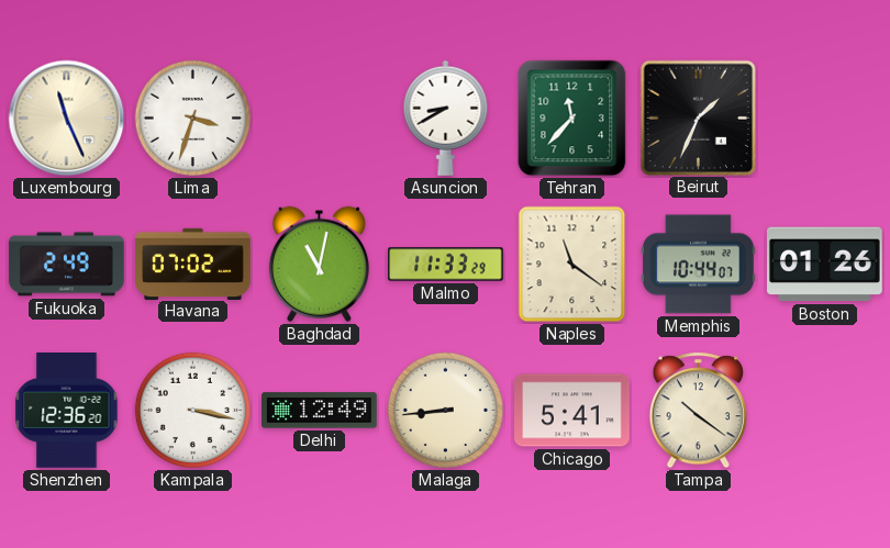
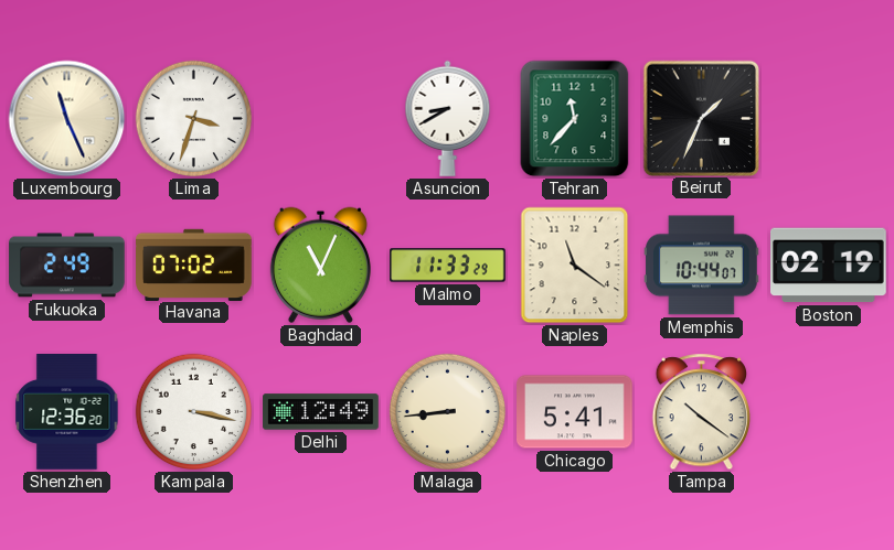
Baghdad: 11:02 -> 11:04 (320, 265)
Boston: 01:26 -> 02:19 (829, 266)
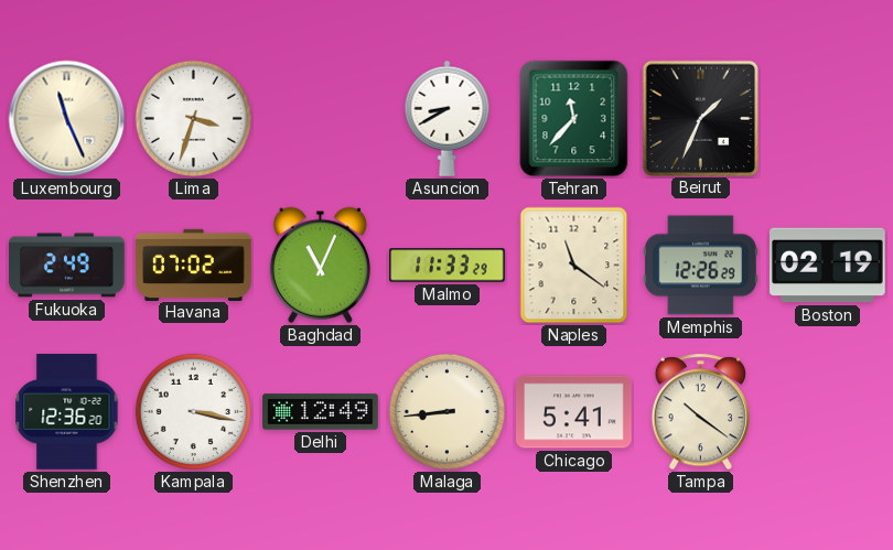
Memphis: 10:44 -> 12:26 (701, 266)
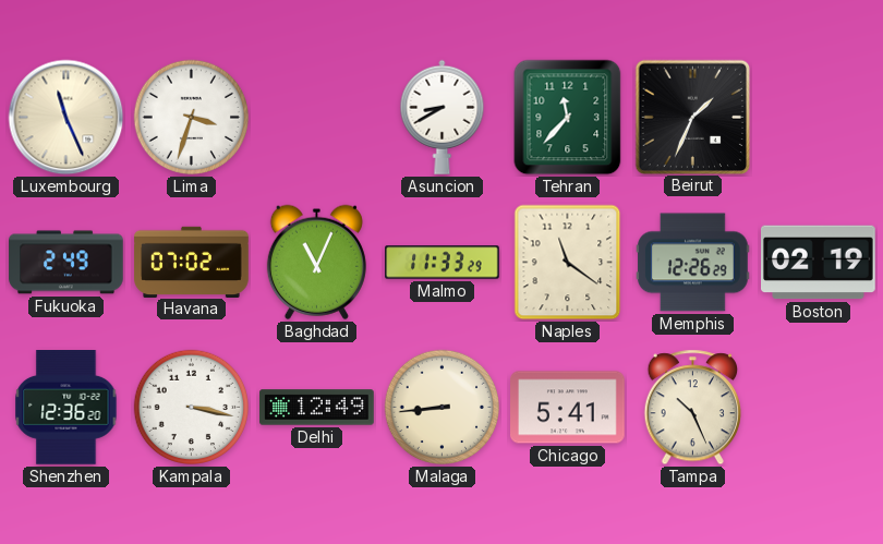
Tampa: 10:21 -> 10:26 (692, 408)
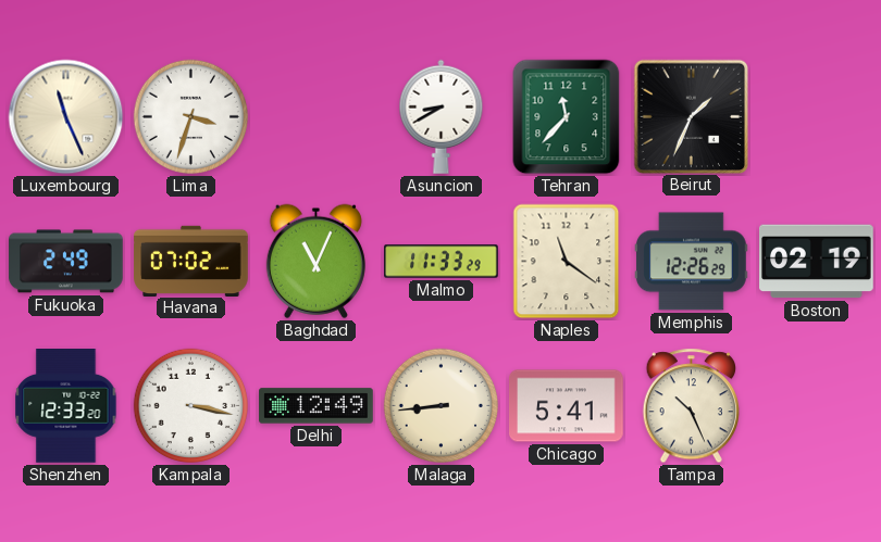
Shenzhen: 12:36 -> 12:33 (66, 406)
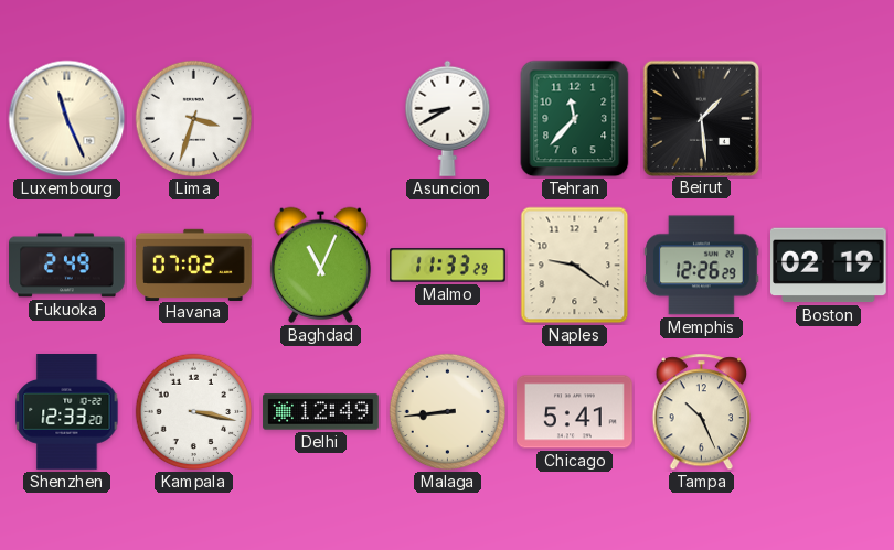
Beirut: 1:34 -> 1:29 (701, 118)
Naples: 11:21 -> 9:21 (575, 266)
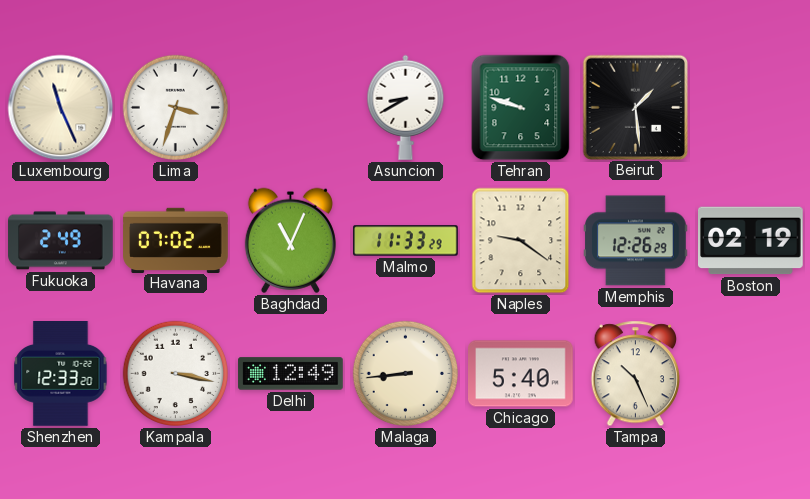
Tehran: 11:37 -> 9:48 (521, 108)
Chicago: 5:41 -> 5:40 (521, 374)
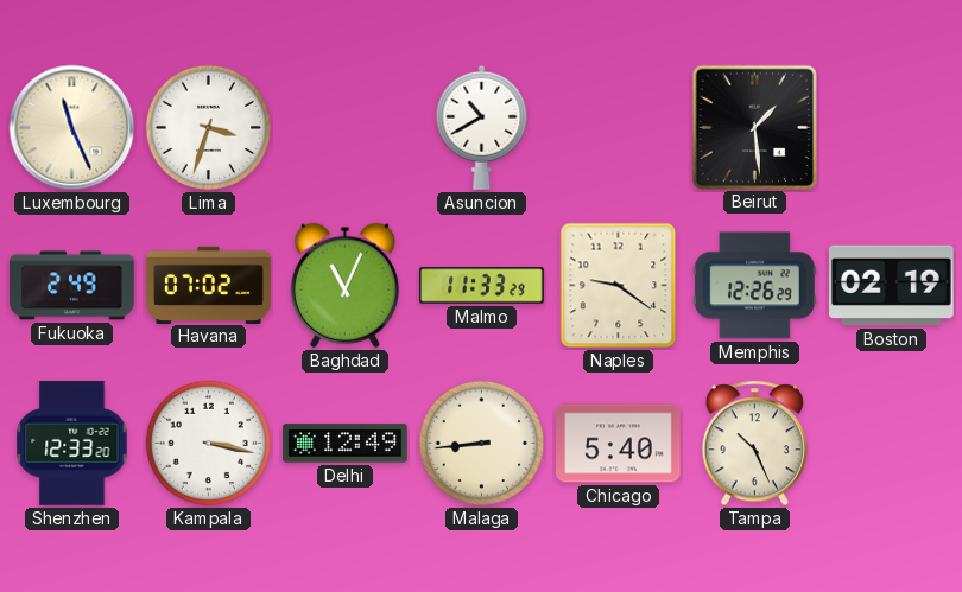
Asuncion: 8:40 -> 10:40 (482, 127)
Tehran: 9:48 -> none (521, 108)
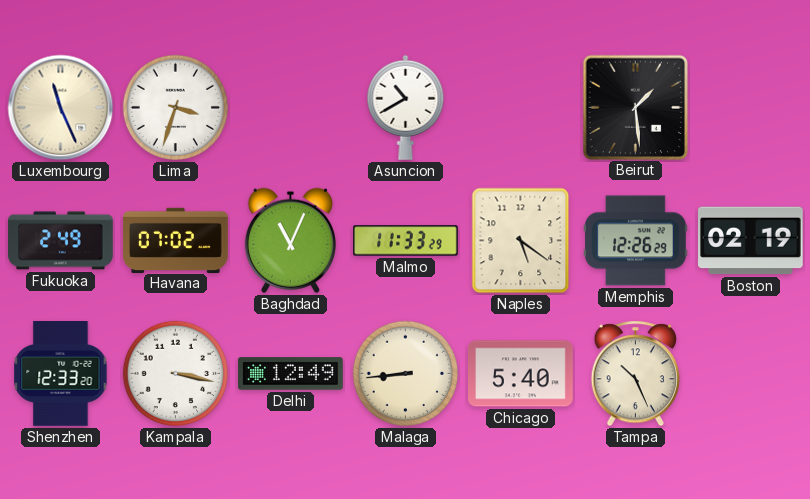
Naples: 9:21 -> 5:21 (521, 241)
